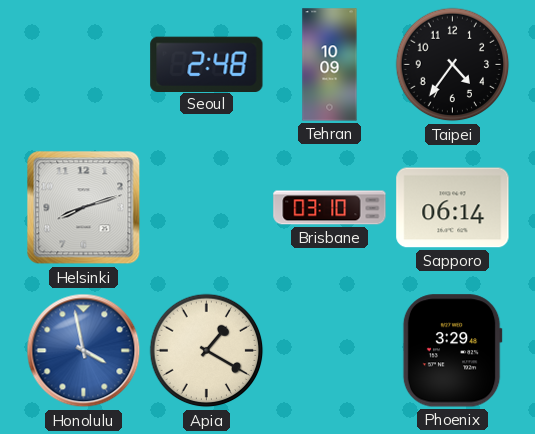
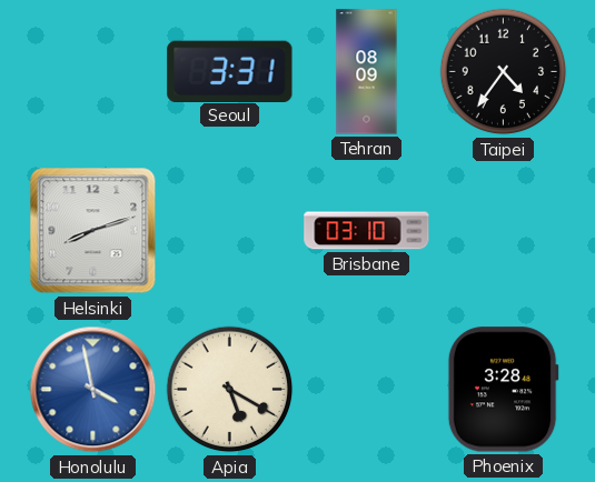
Seoul: 2:48 -> 3:31 (230, 71)
Tehran: 10:09 -> 08:09 (367, 72)
Sapporo: 06:14 -> none (453, 208)
Apia: 1:20 -> 5:20 (230, 390)
Phoenix: 3:29 -> 3:28 (503, 390)
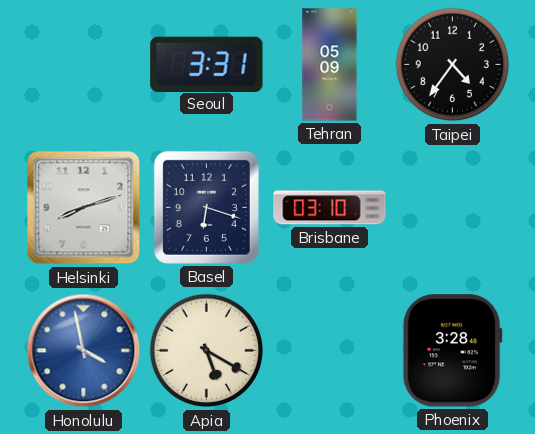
Tehran: 08:09 -> 05:09 (330, 65)
Basel: none -> 6:18 (206, 207)
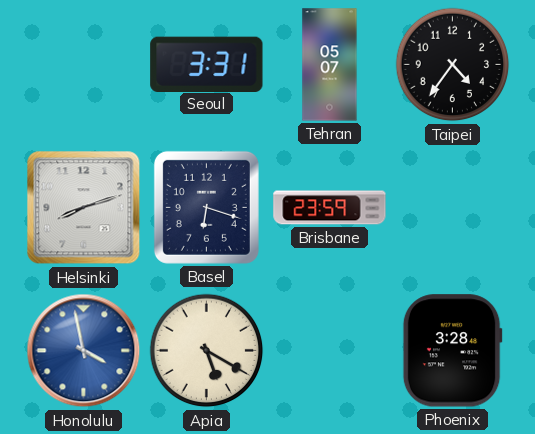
Tehran: 05:09 -> 05:07 (330, 65)
Brisbane: 03:10 -> 23:59 (330, 208)
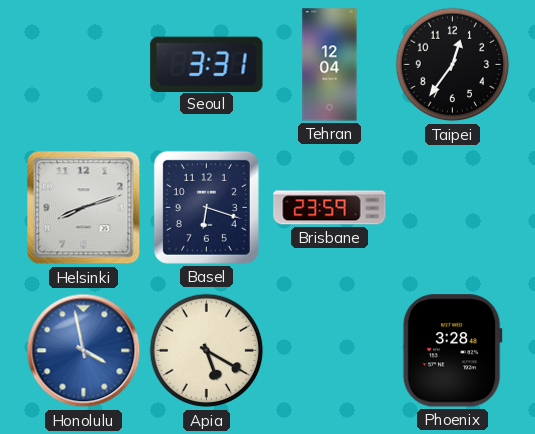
Tehran: 05:07 -> 12:04 (330, 65)
Taipei: 4:36 -> 12:36 (453, 65)
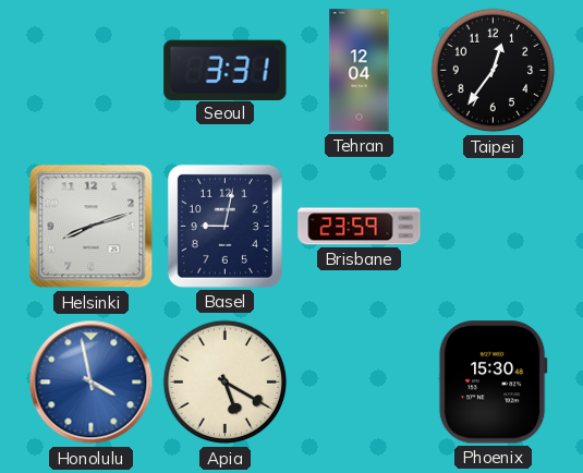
Basel: 6:18 -> 9:02 (224, 226)
Phoenix: 3:28 -> 15:30 (493, 383)
